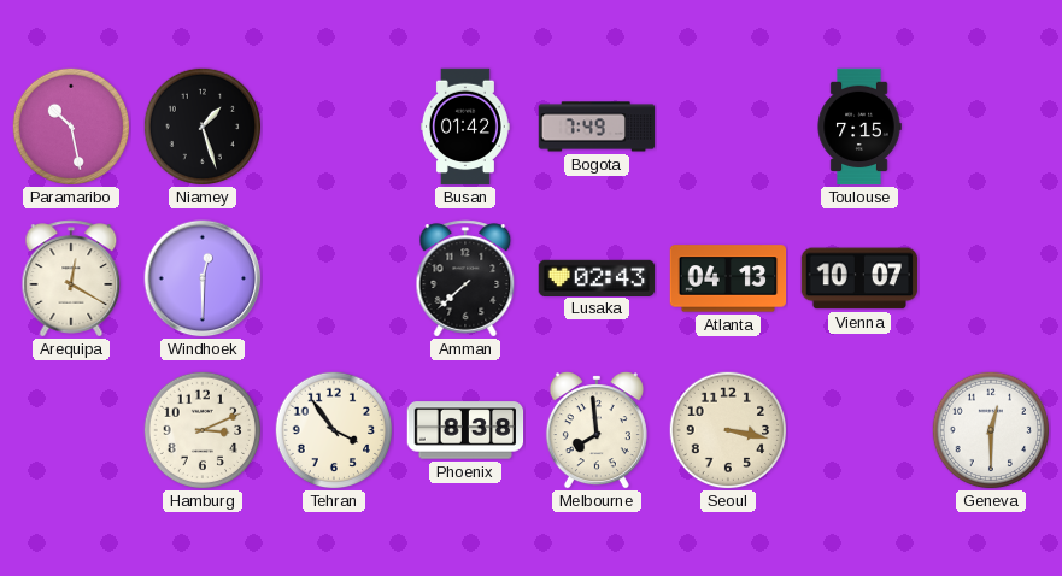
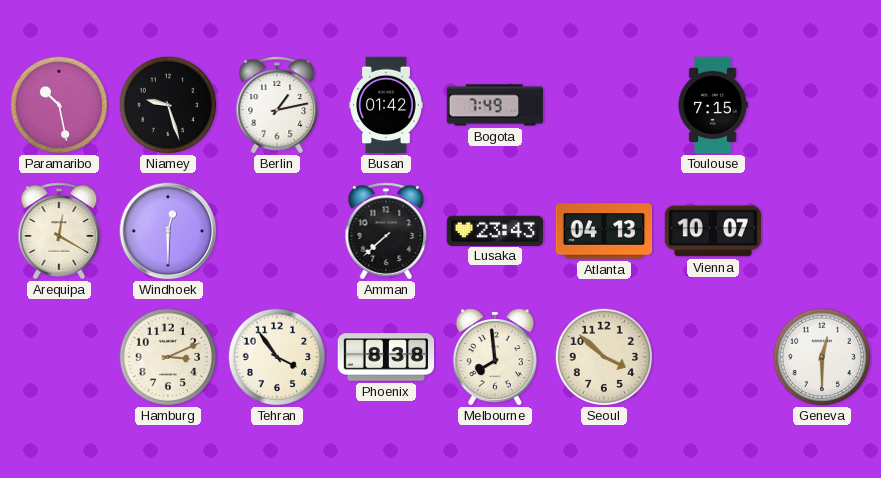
Niamey: 1:27 -> 9:27 (168, 105)
Berlin: none -> 1:13 (277, 105)
Lusaka: 02:43 -> 23:43 (495, 230)
Seoul: 3:17 -> 3:52 (604, 357)
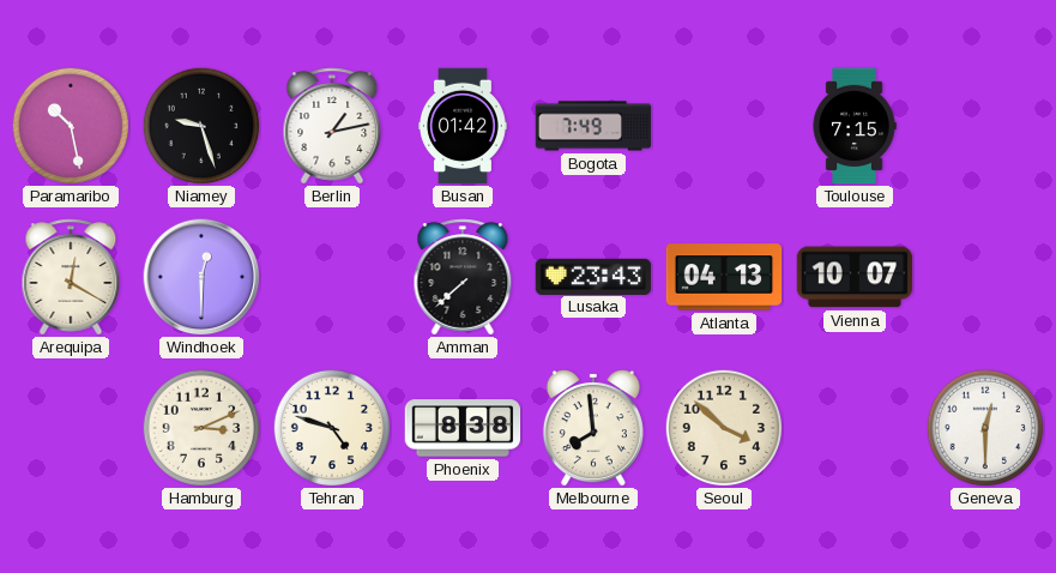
Tehran: 3:54 -> 4:48 (332, 428)
